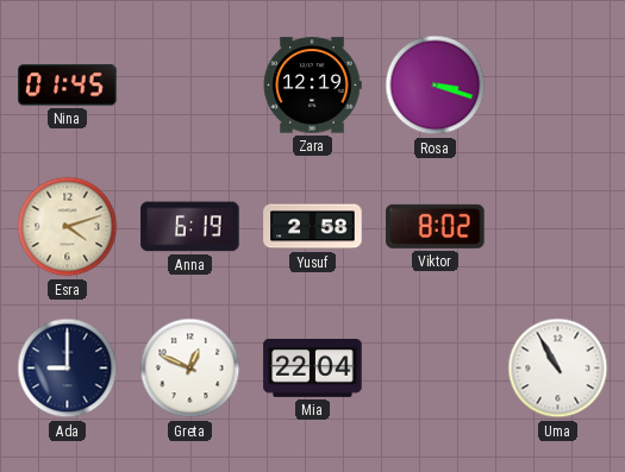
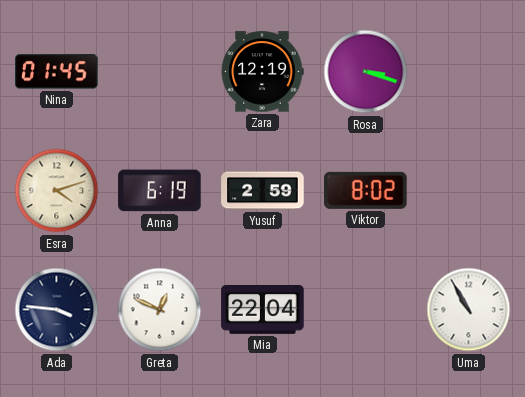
Yusuf: 2:58 -> 2:59 (263, 191)
Ada: 9:00 -> 3:46 (57, 310)
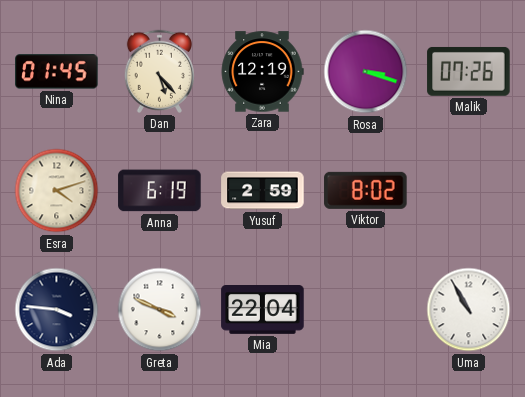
Dan: none -> 5:23 (159, 71)
Malik: none -> 07:26 (469, 71)
Greta: 12:49 -> 3:49 (160, 310)
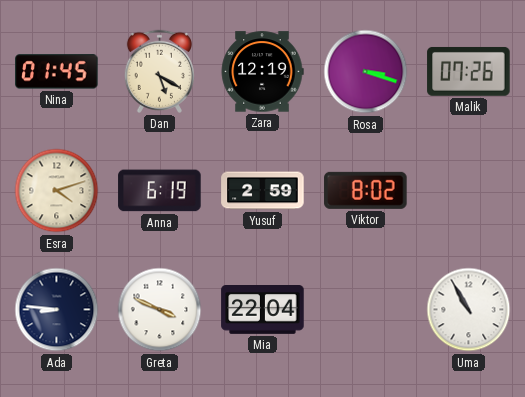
Dan: 5:23 -> 5:20 (159, 71)
Ada: 3:46 -> 8:46 (57, 310)
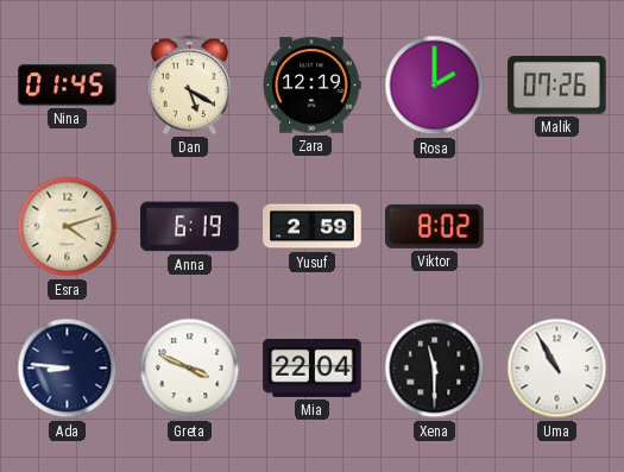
Rosa: 3:18 -> 2:00 (435, 86)
Xena: none -> 11:30 (435, 369)
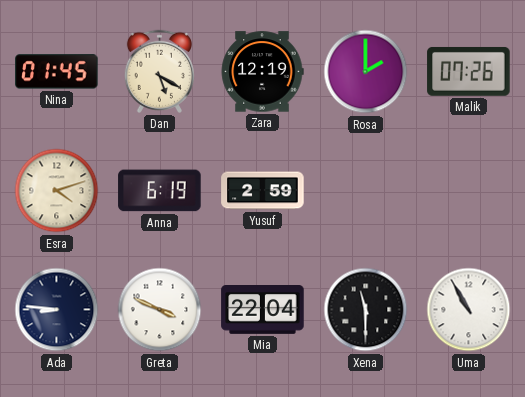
Viktor: 8:02 -> none (435, 226)
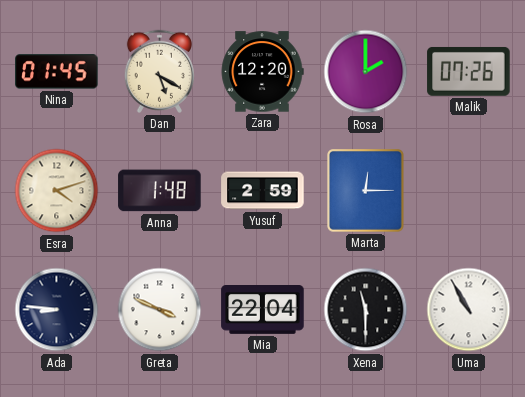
Zara: 12:19 -> 12:20 (262, 72)
Anna: 6:19 -> 1:48 (160, 191)
Marta: none -> 12:15 (366, 191)
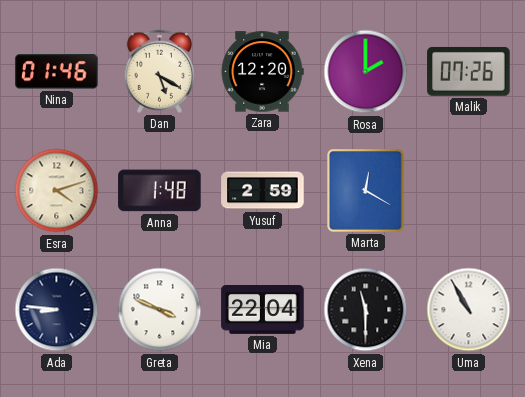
Nina: 01:45 -> 01:46 (57, 72)
Marta: 12:15 -> 12:20 (366, 191)
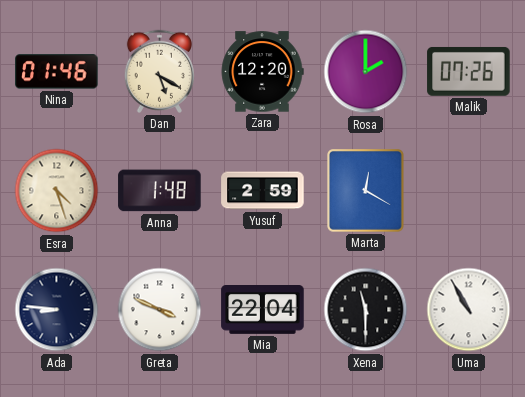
Esra: 4:12 -> 4:27 (57, 191)
